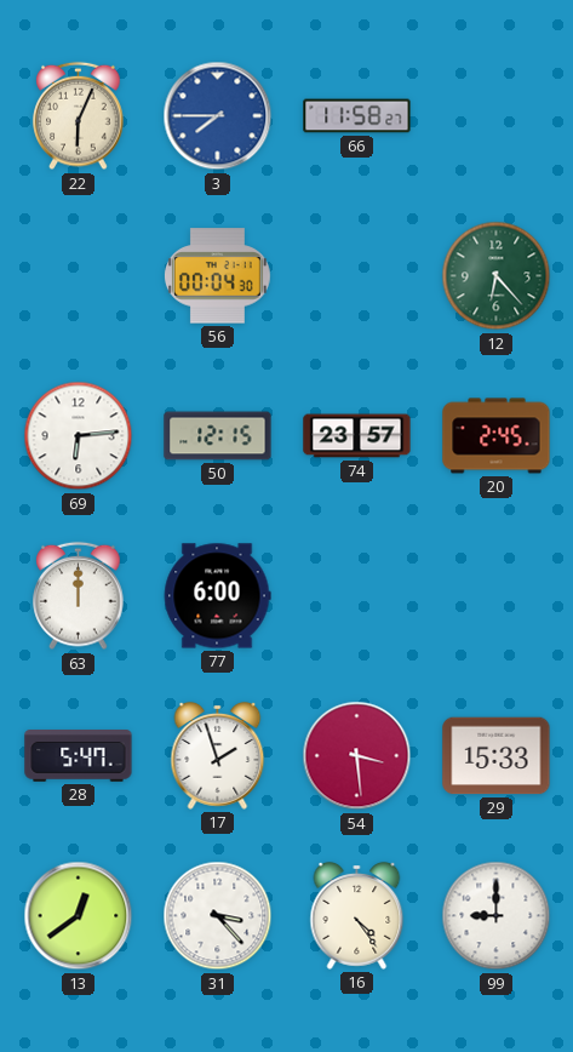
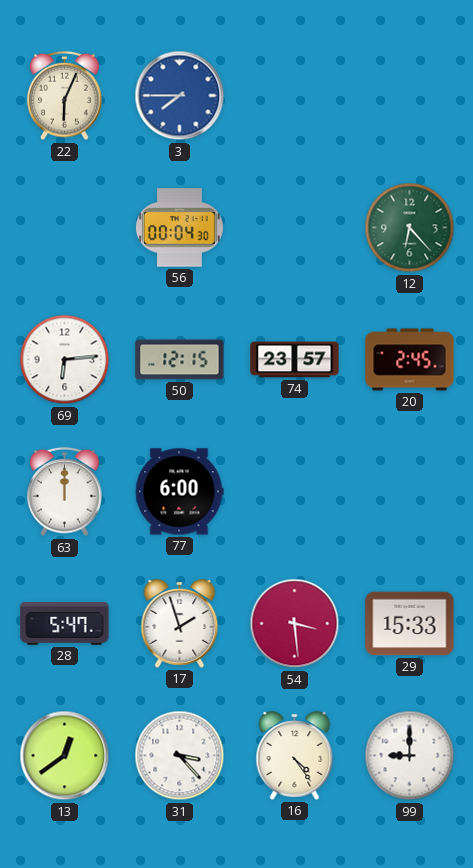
66: 11:58 -> none (357, 116)
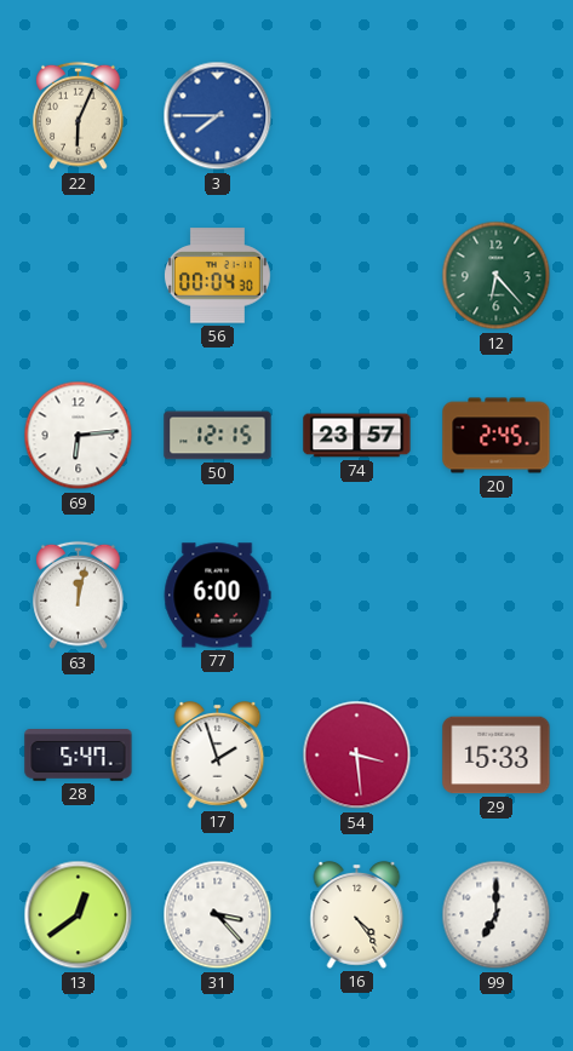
63: 12:00 -> 12:02 (79, 596)
99: 9:00 -> 7:00 (497, 915)
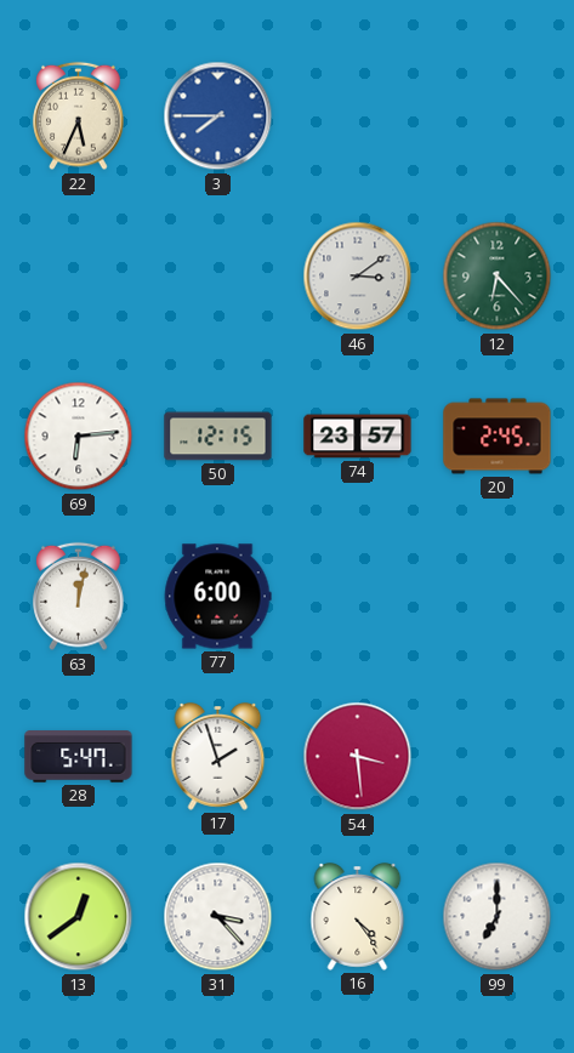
22: 6:04 -> 5:34 (79, 116)
56: 00:04 -> none (217, 276)
46: none -> 3:09 (358, 277)
29: 15:33 -> none (497, 756)
